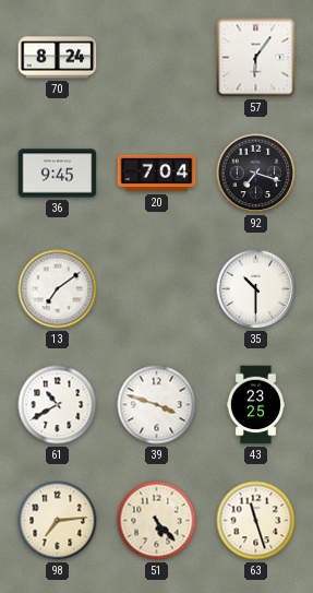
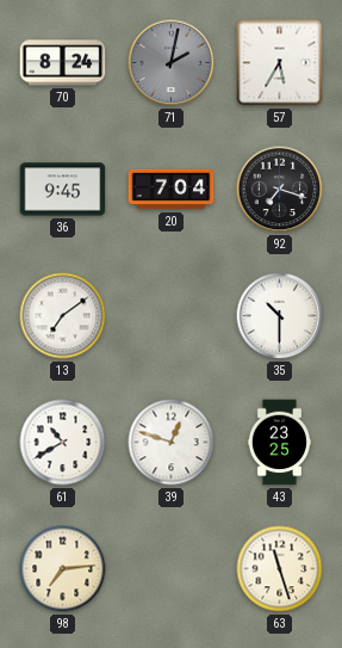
71: none -> 2:02 (172, 63)
57: 6:06 -> 5:35 (280, 63)
39: 3:48 -> 12:48 (172, 443)
51: 5:23 -> none (157, 521)
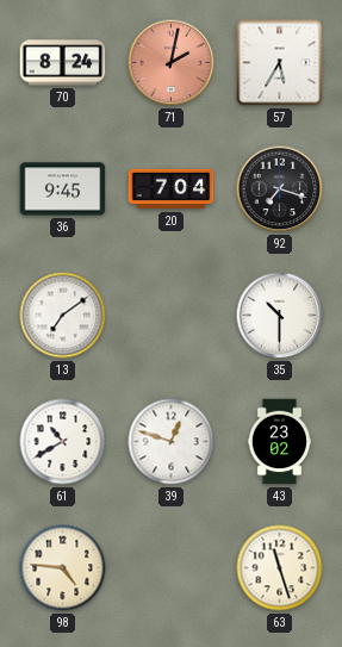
71 dial: grey -> salmon (172, 63)
43: 23:25 -> 23:02 (279, 442)
98: 7:14 -> 4:46 (63, 568)
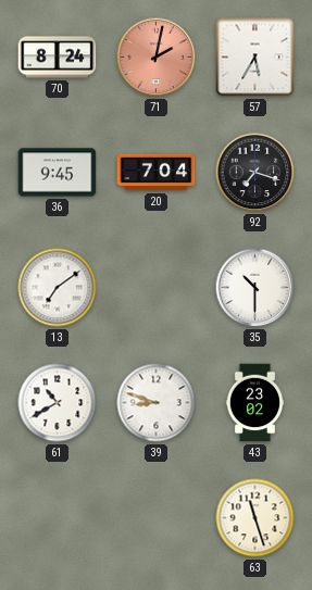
39: 12:48 -> 8:48 (157, 403)
98: 4:46 -> none (63, 568)
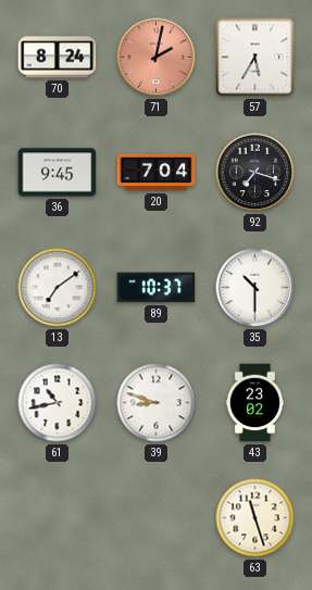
89: none -> 10:37 (157, 288)
61: 10:40 -> 10:43 (58, 403)
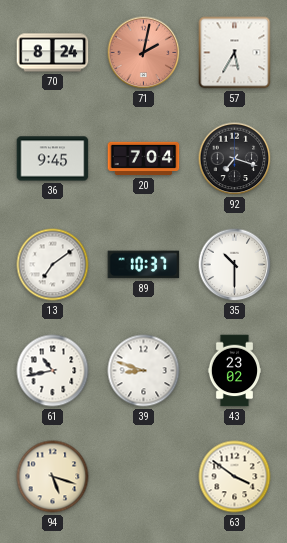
94: none -> 5:18 (53, 477)
63: 11:27 -> 3:51 (235, 477)
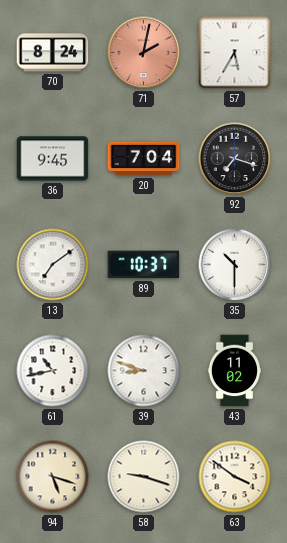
43: 23:02 -> 11:02 (234, 371)
58: none -> 9:18 (144, 477)
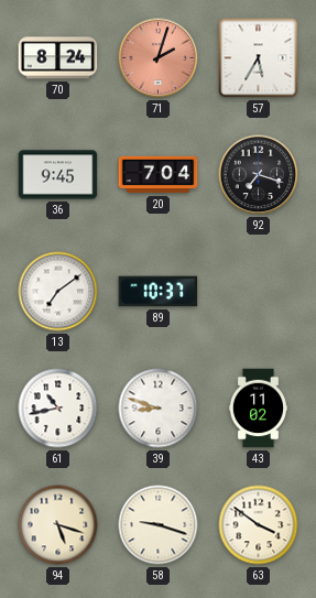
71: 2:02 -> 2:03 (159, 58)
35: 10:30 -> none (235, 265)
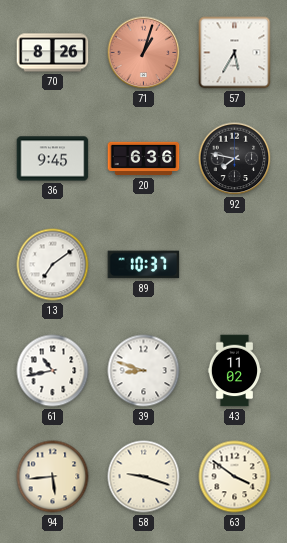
70: 8:24 -> 8:26 (53, 53)
71: 2:03 -> 1:03 (144, 53)
20: 7:04 -> 6:36 (144, 159)
92: 7:18 -> 7:47 (235, 159)
94: 5:18 -> 5:44 (53, 477)
